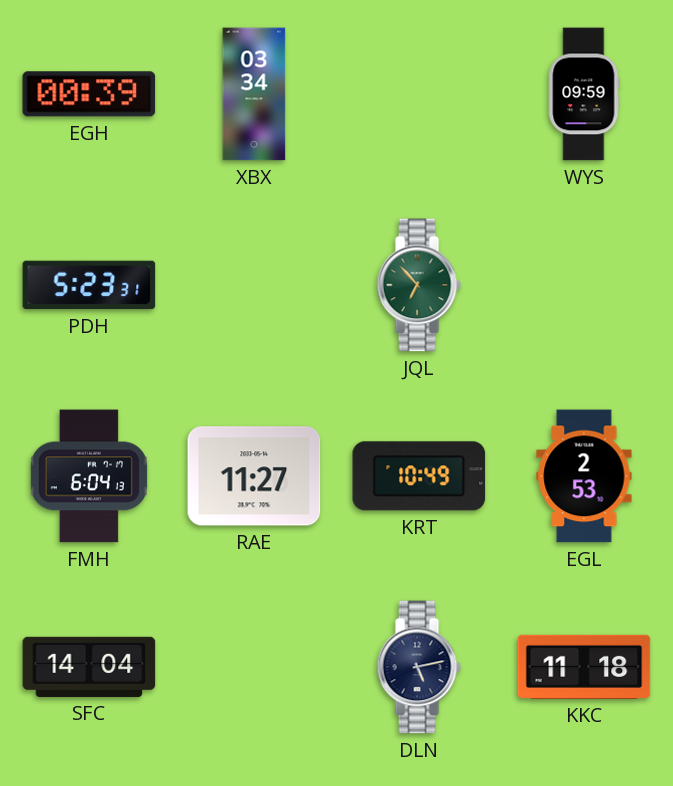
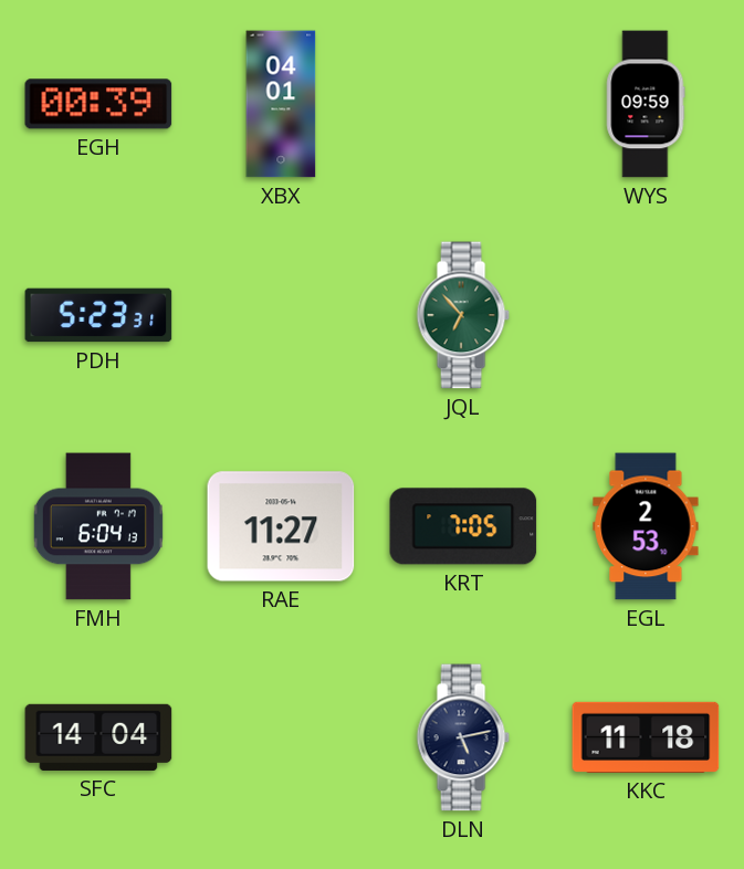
XBX: 03:34 -> 04:01 (281, 104)
KRT: 10:49 -> 7:05 (463, 526)
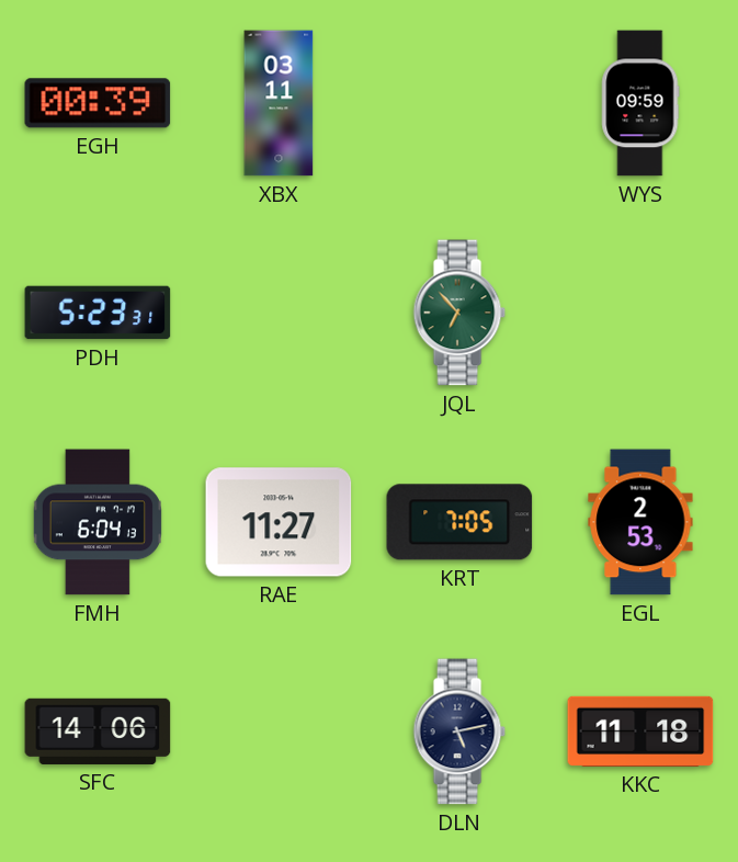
XBX: 04:01 -> 03:11 (279, 103)
SFC: 14:04 -> 14:06 (98, 731)
